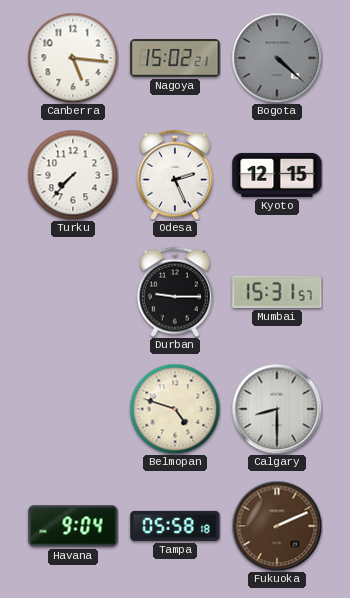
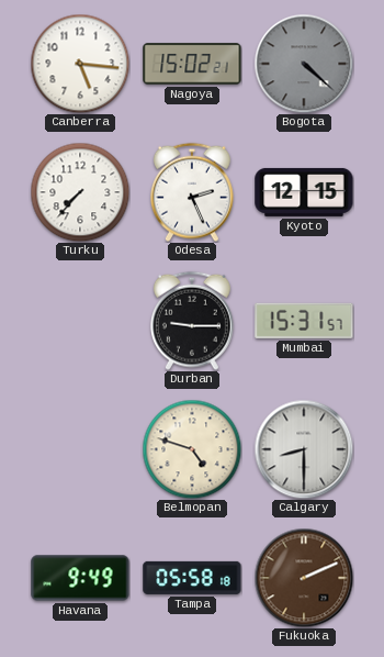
Havana: 9:04 -> 9:49 (80, 578)
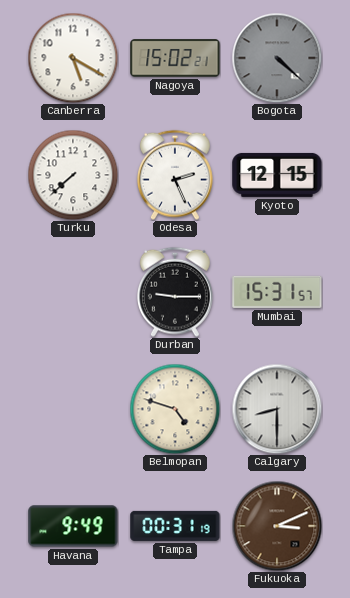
Canberra: 5:16 -> 5:20 (73, 58)
Turku: 7:37 -> 7:38 (73, 175)
Tampa: 05:58 -> 00:31 (175, 526)
Fukuoka: 2:11 -> 3:11 (277, 526)
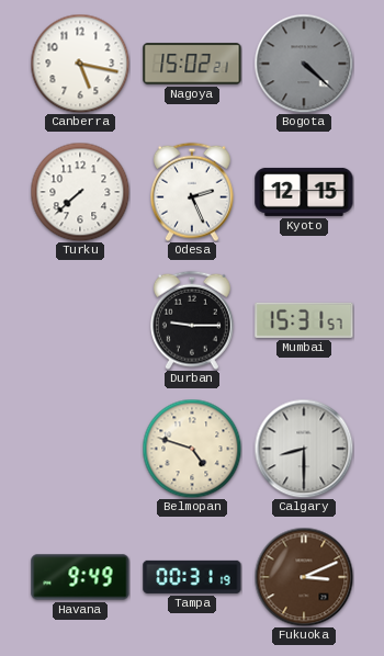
Canberra: 5:20 -> 5:17 (80, 64)
